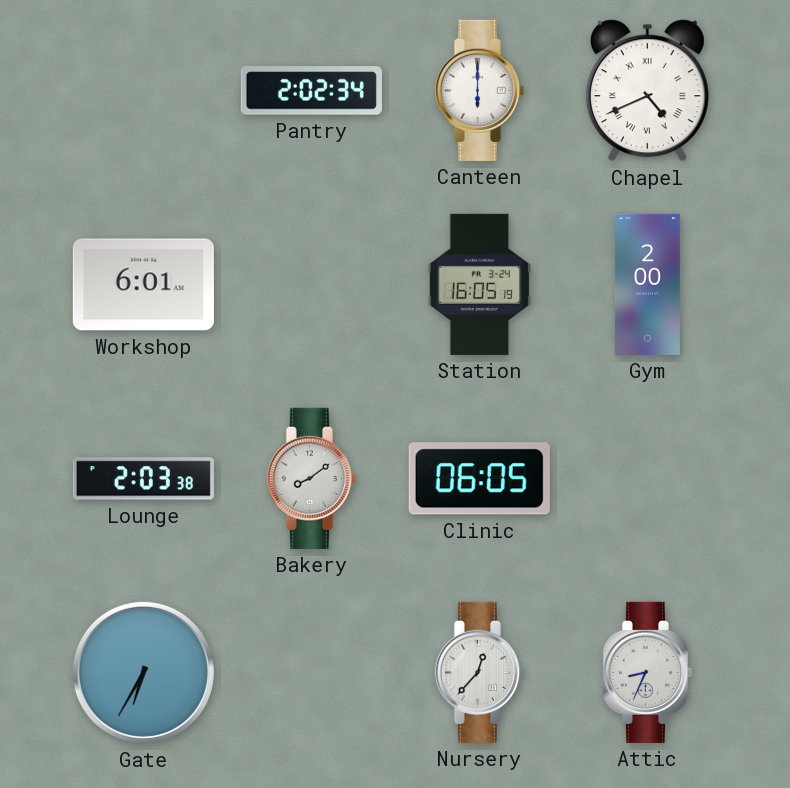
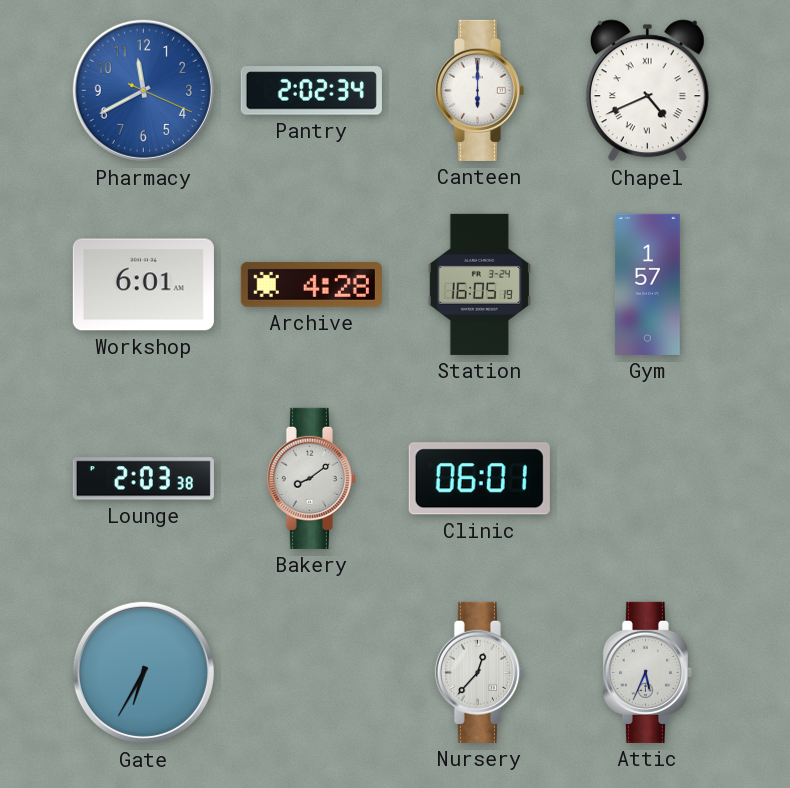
Pharmacy: none -> 11:40 (143, 90)
Archive: none -> 4:28 (311, 284)
Gym: 2:00 -> 1:57 (647, 284)
Clinic: 06:05 -> 06:01 (479, 479)
Attic: 8:34 -> 5:34 (647, 672)
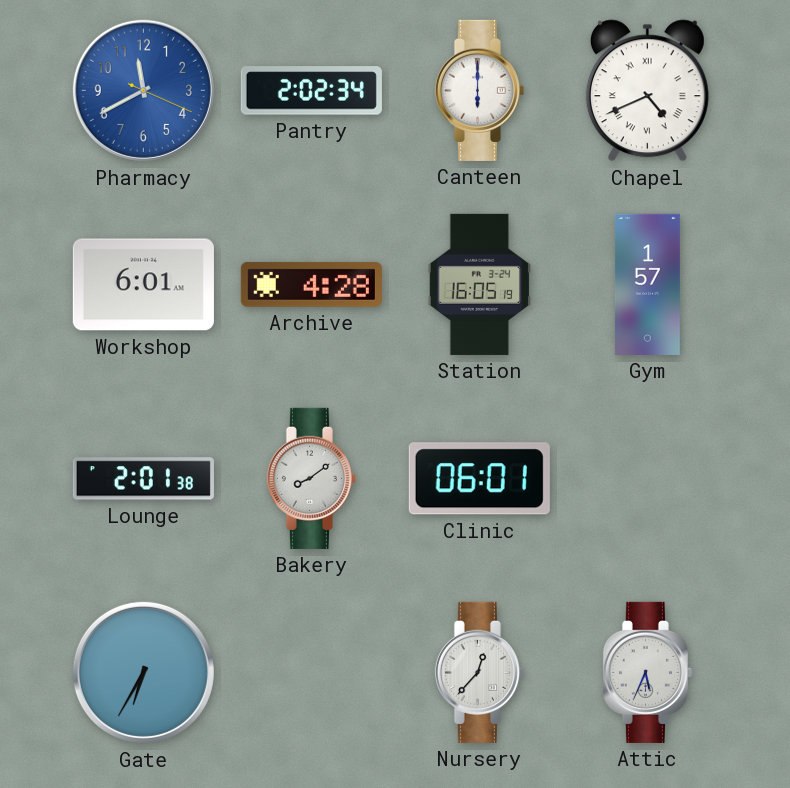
Lounge: 2:03 -> 2:01 (143, 479)
